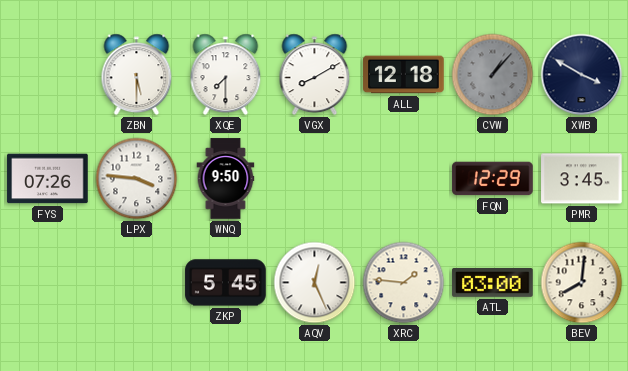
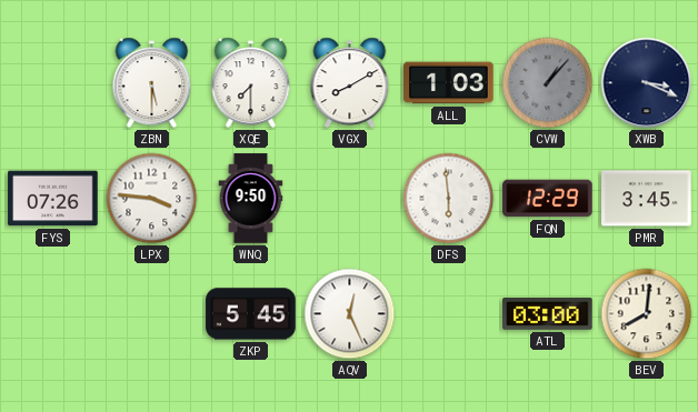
ALL: 12:18 -> 1:03 (449, 83)
XWB: 3:50 -> 3:19 (647, 83)
DFS: none -> 5:59 (449, 199)
XRC: 1:46 -> none (404, 283)
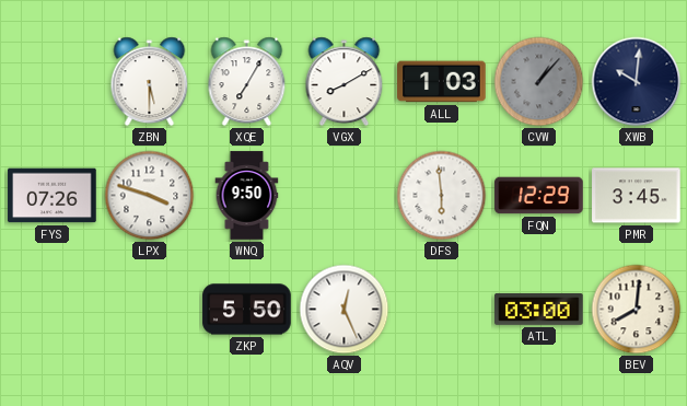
XQE: 7:30 -> 7:05 (247, 82)
XWB: 3:19 -> 10:01 (637, 82)
LPX: 3:46 -> 3:48 (150, 196)
ZKP: 5:45 -> 5:50 (247, 310)
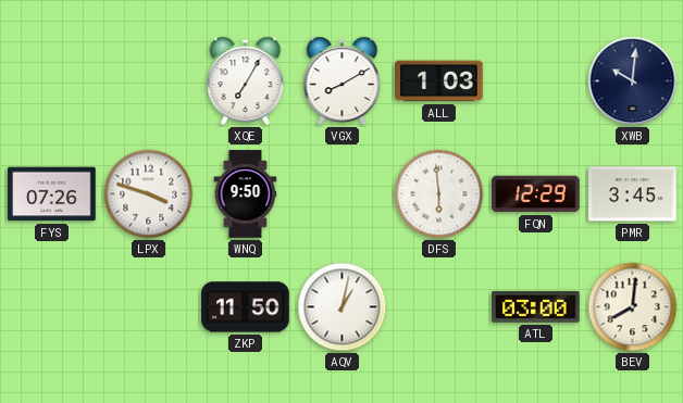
ZBN: 5:30 -> none (150, 82)
CVW: 1:07 -> none (539, 82)
ZKP: 5:50 -> 11:50 (246, 307)
AQV: 12:26 -> 1:02 (343, 307)
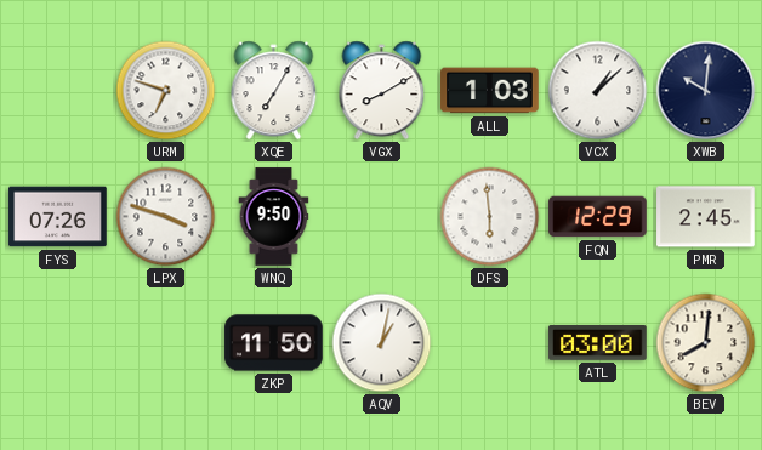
URM: none -> 6:48 (166, 91)
VCX: none -> 1:08 (598, 91)
PMR: 3:45 -> 2:45 (706, 217)
